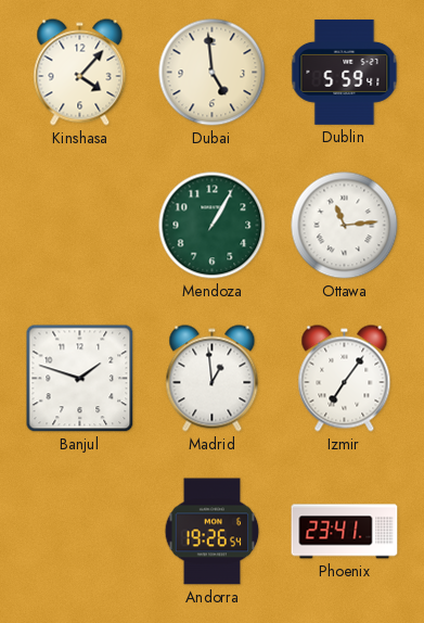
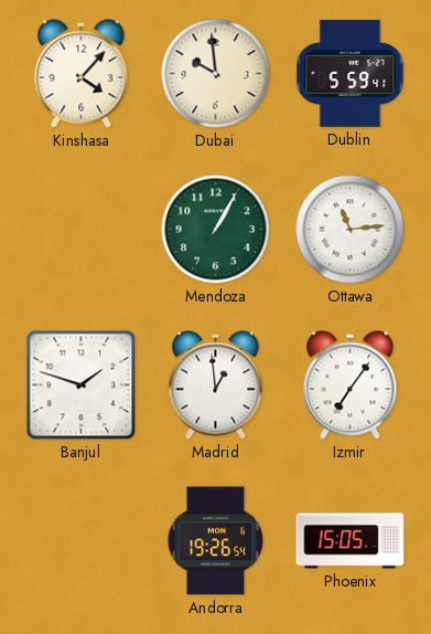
Dubai: 4:59 -> 9:59 (216, 74)
Phoenix: 23:41 -> 15:05 (351, 541)
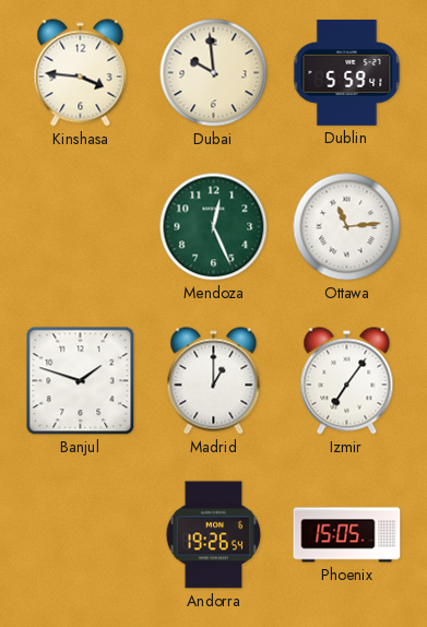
Kinshasa: 4:07 -> 3:46 (81, 73)
Mendoza: 1:05 -> 12:26 (214, 227)
Madrid: 12:59 -> 1:00 (214, 381)
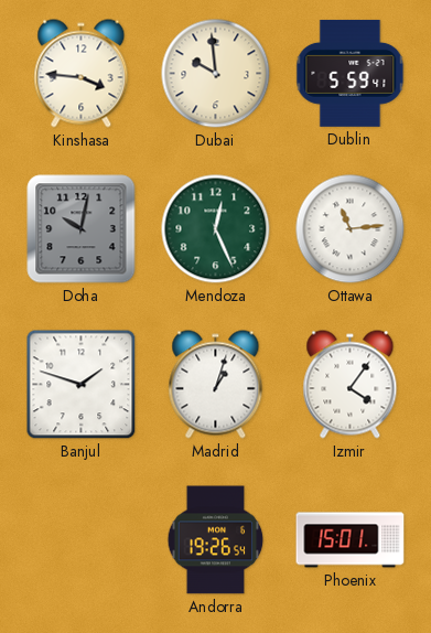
Doha: none -> 10:02 (82, 229)
Madrid: 1:00 -> 1:03 (216, 385)
Izmir: 7:06 -> 4:06 (351, 385)
Phoenix: 15:05 -> 15:01 (351, 540)
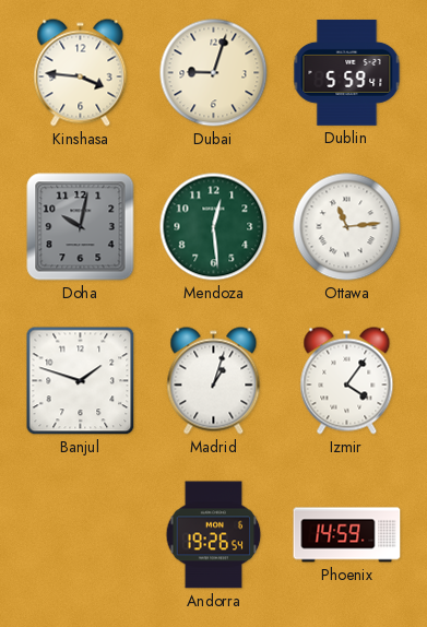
Dubai: 9:59 -> 9:03 (214, 73)
Mendoza: 12:26 -> 12:29 (214, 227)
Phoenix: 15:01 -> 14:59 (347, 535)
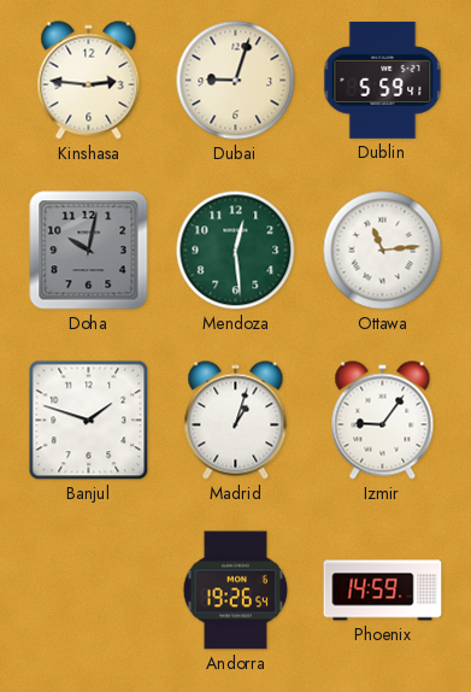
Kinshasa: 3:46 -> 2:46 (89, 81)
Izmir: 4:06 -> 9:06 (383, 421)
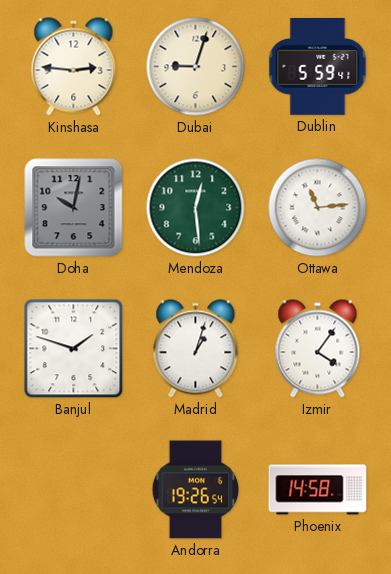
Izmir: 9:06 -> 4:06 (318, 349)
Phoenix: 14:59 -> 14:58 (318, 490)
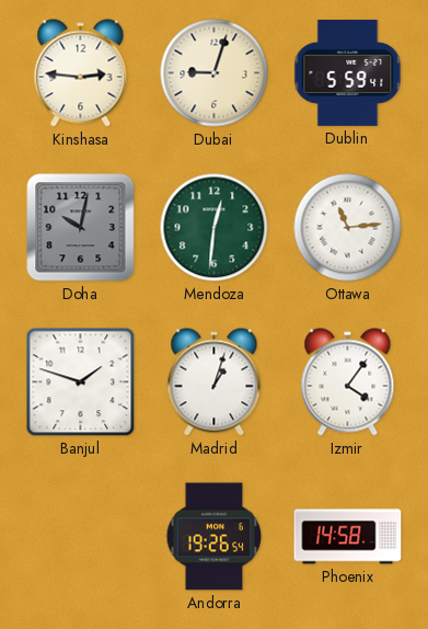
Mendoza: 12:29 -> 12:31 (215, 228)
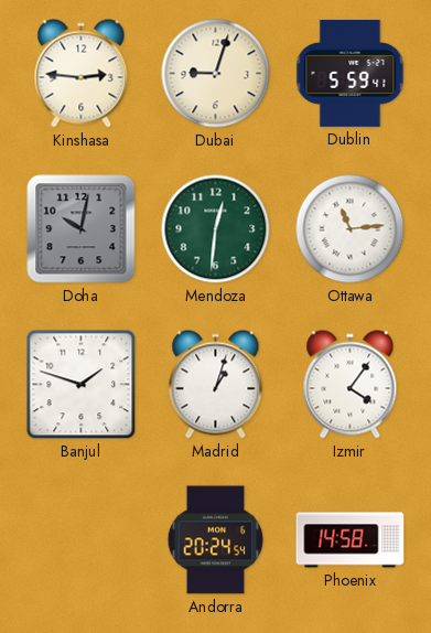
Andorra: 19:26 -> 20:24 (216, 540)
